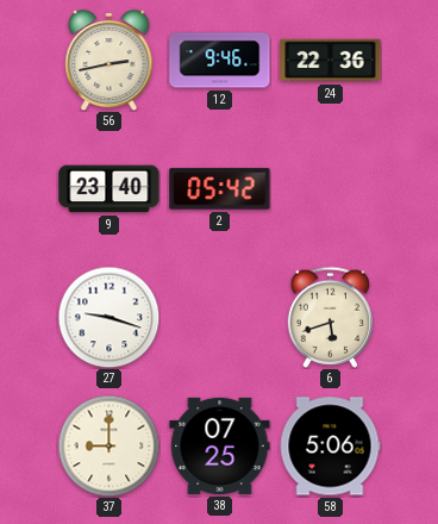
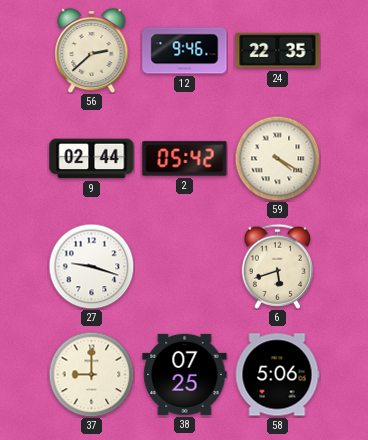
56: 2:43 -> 2:38 (92, 50)
24: 22:36 -> 22:35 (278, 51)
9: 23:40 -> 02:44 (92, 159)
59: none -> 4:20 (277, 158)
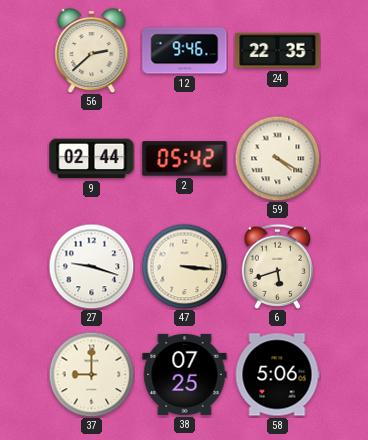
47: none -> 3:16 (184, 266)
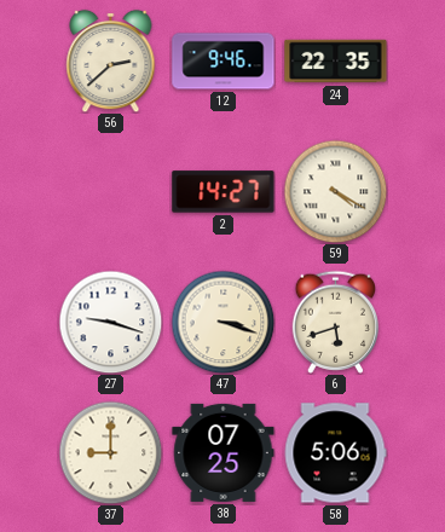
9: 02:44 -> none (92, 159)
2: 05:42 -> 14:27 (224, 192)
47: 3:16 -> 3:18 (223, 322)
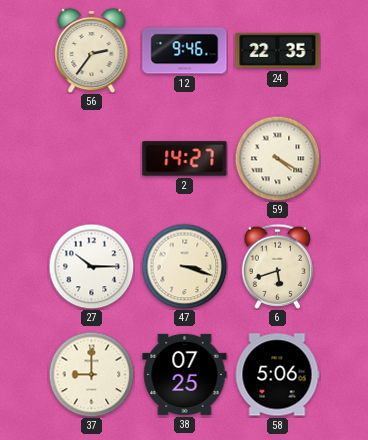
56: 2:38 -> 2:36 (92, 50)
27: 9:18 -> 10:15 (91, 266)
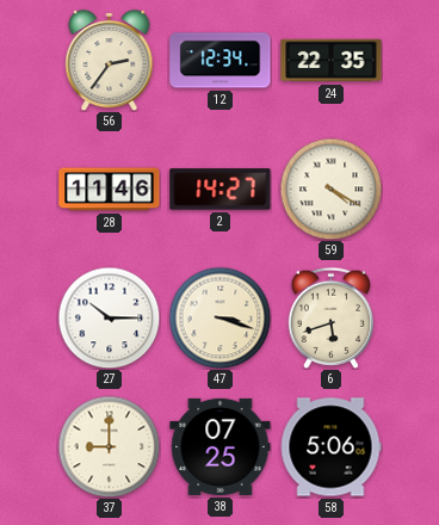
12: 9:46 -> 12:34 (221, 61)
28: none -> 11:46 (110, 190)
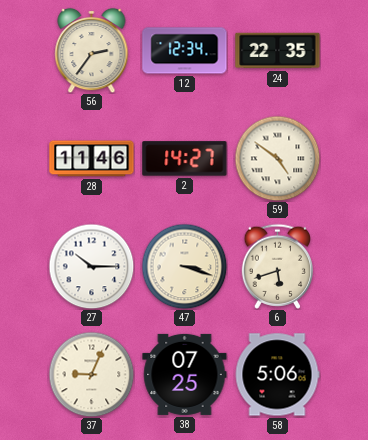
59: 4:20 -> 4:51 (277, 158)
37: 9:00 -> 9:04 (91, 374)
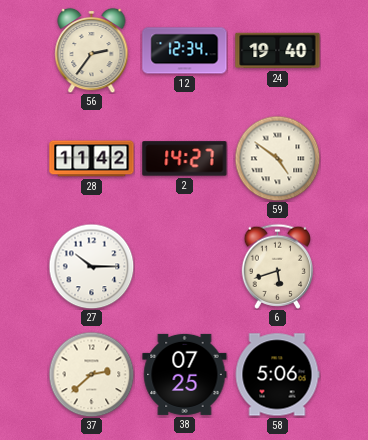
24: 22:35 -> 19:40 (278, 51)
28: 11:46 -> 11:42 (92, 159)
47: 3:18 -> none (184, 266)
37: 9:04 -> 2:38 (91, 374)
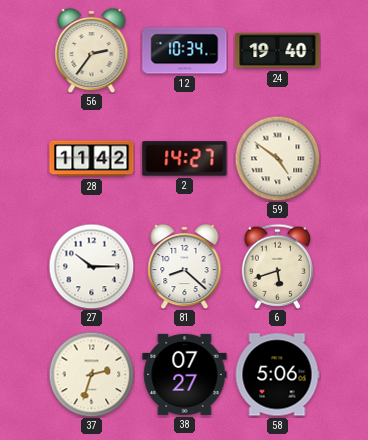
12: 12:34 -> 10:34 (185, 51)
81: none -> 8:22 (185, 266)
37: 2:38 -> 2:33 (91, 374)
38: 07:25 -> 07:27 (185, 374)
